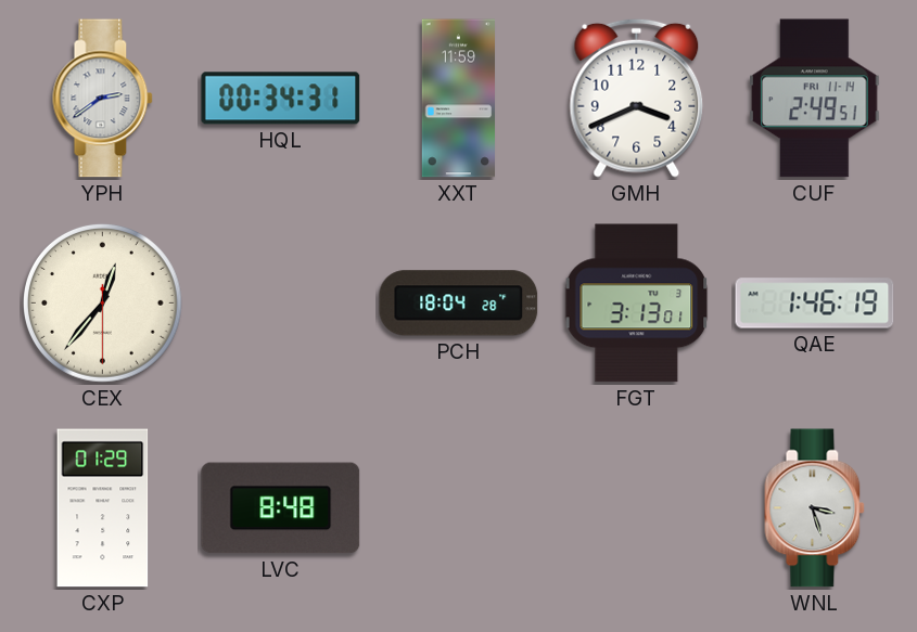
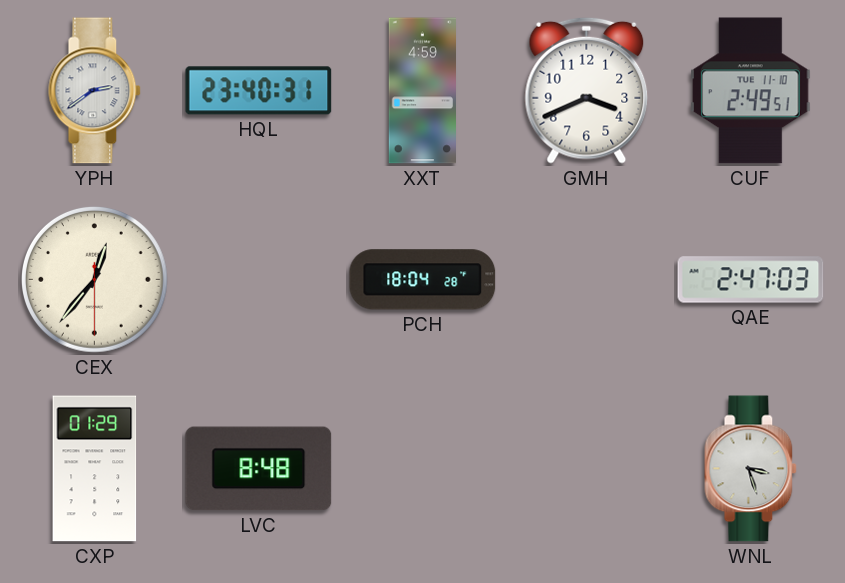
HQL: 00:34 -> 23:40 (259, 91)
XXT: 11:59 -> 4:59 (422, 91)
CUF date: FRI 11-14 -> TUE 11-10 (751, 91)
FGT: 3:13 -> none (637, 304)
QAE: 1:46 -> 2:47 (751, 280)
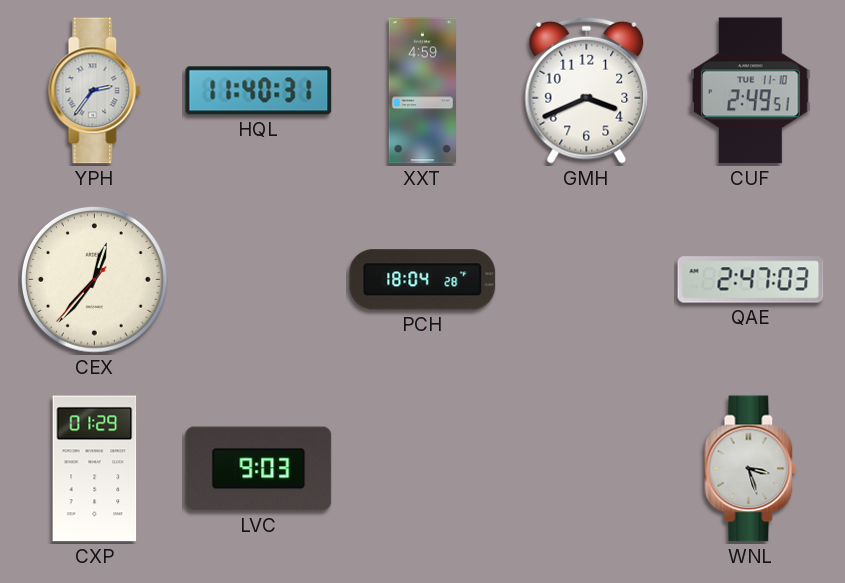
YPH: 2:39 -> 2:36 (95, 91)
HQL: 23:40 -> 11:40 (259, 91)
CEX: 12:36:30 -> 12:36:37 (94, 279)
LVC: 8:48 -> 9:03 (259, 469)
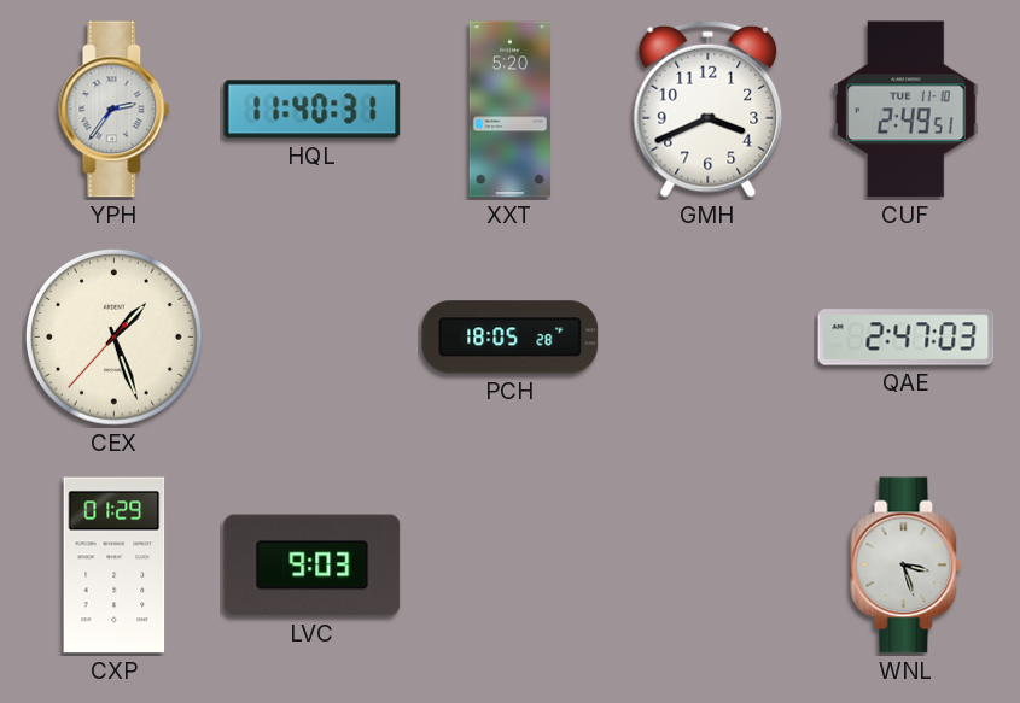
XXT: 4:59 -> 5:20 (509, 110)
CEX: 12:36 -> 1:26 (113, 336)
PCH: 18:04 -> 18:05 (511, 338)
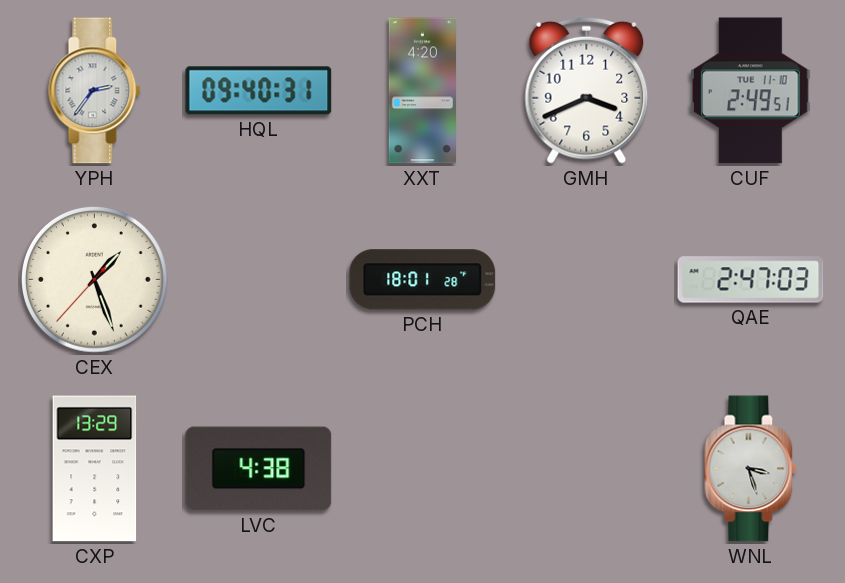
HQL: 11:40 -> 09:40 (259, 91)
XXT: 5:20 -> 4:20 (422, 91)
PCH: 18:05 -> 18:01 (423, 280)
CXP: 01:29 -> 13:29 (95, 469)
LVC: 9:03 -> 4:38 (259, 469)
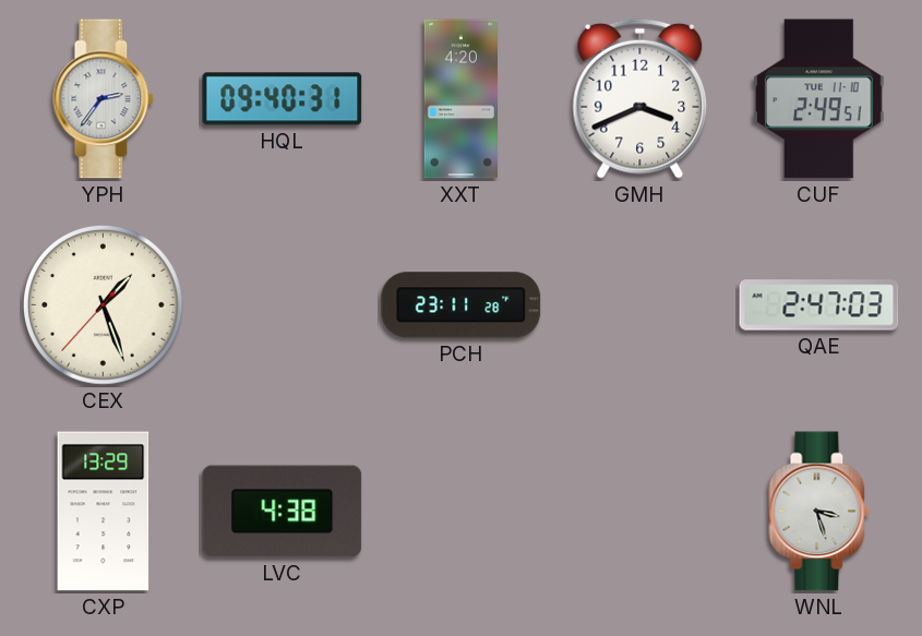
PCH: 18:01 -> 23:11 (462, 305)
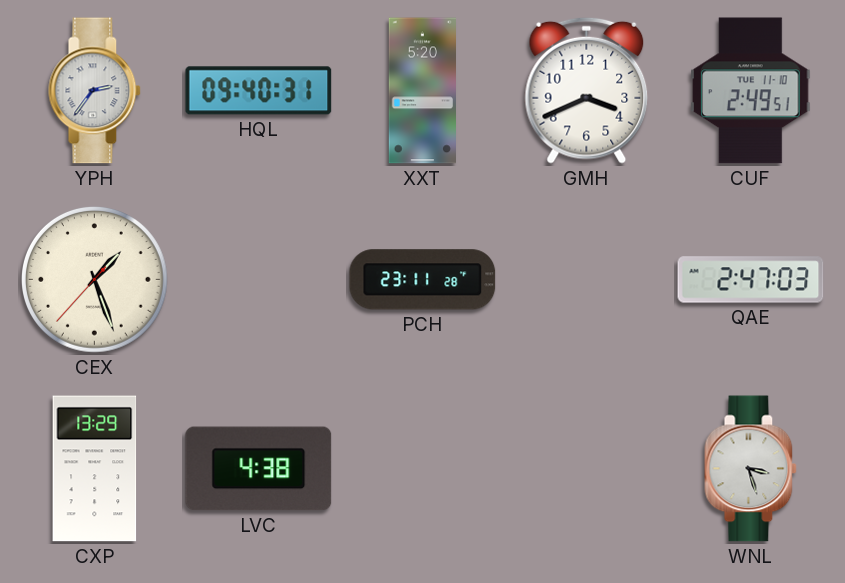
XXT: 4:20 -> 5:20 (422, 91)
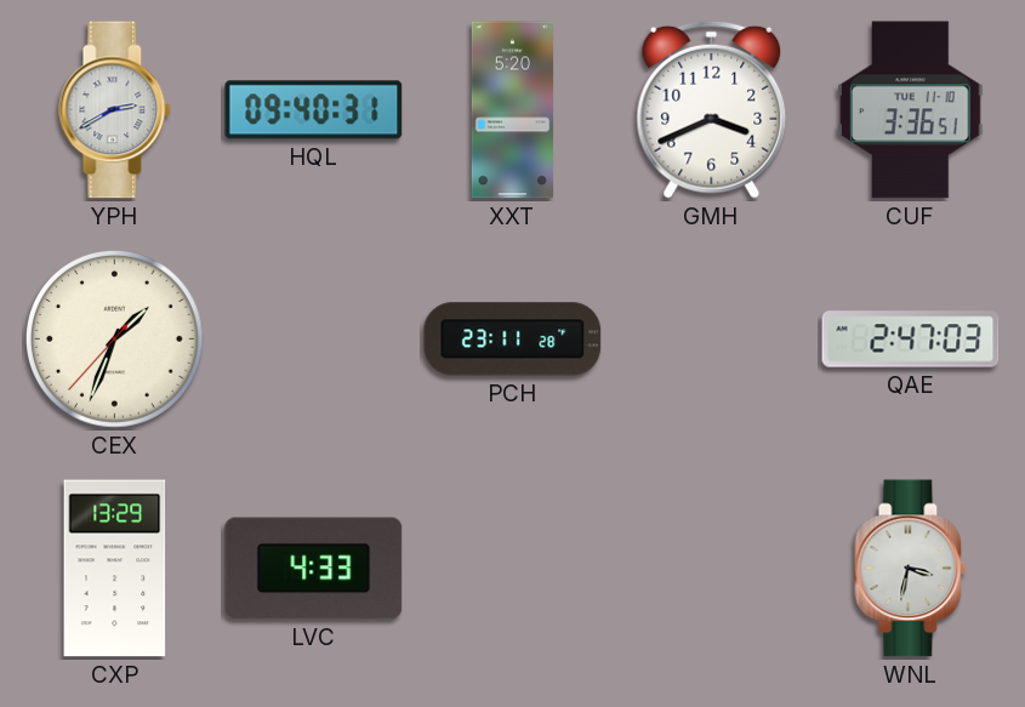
YPH: 2:36 -> 2:40 (115, 110)
CUF: 2:49 -> 3:36 (911, 110)
CEX: 1:26 -> 1:33 (114, 338)
LVC: 4:38 -> 4:33 (314, 569)
WNL: 3:27 -> 3:32 (911, 569)
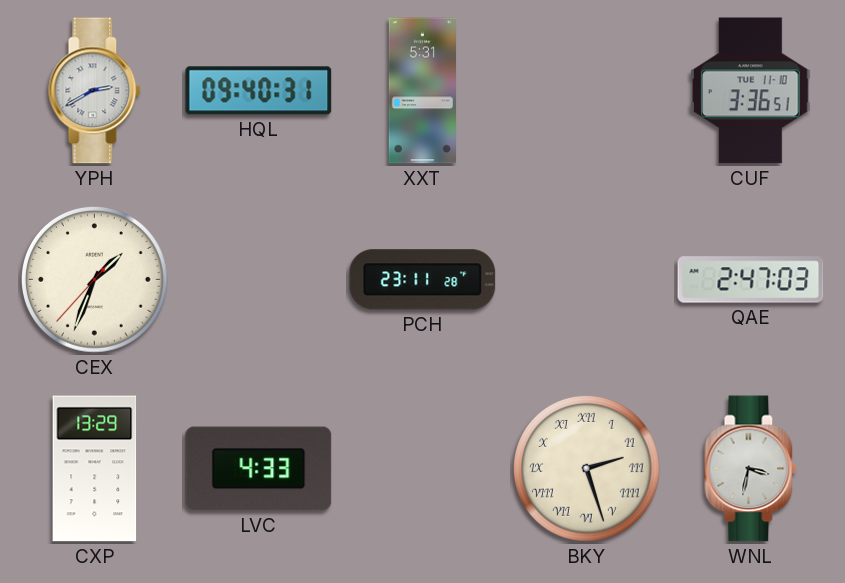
XXT: 5:20 -> 5:31 (422, 91)
GMH: 3:41 -> none (712, 109)
BKY: none -> 2:27 (586, 468)
